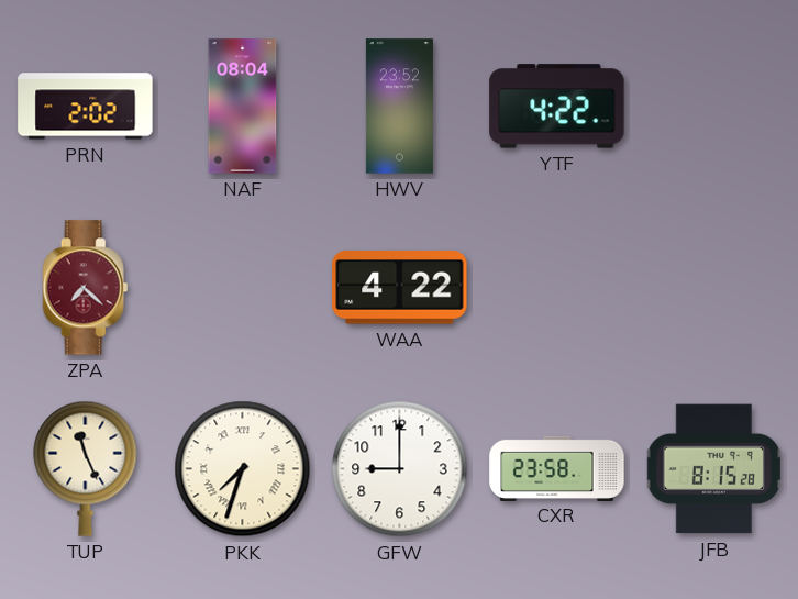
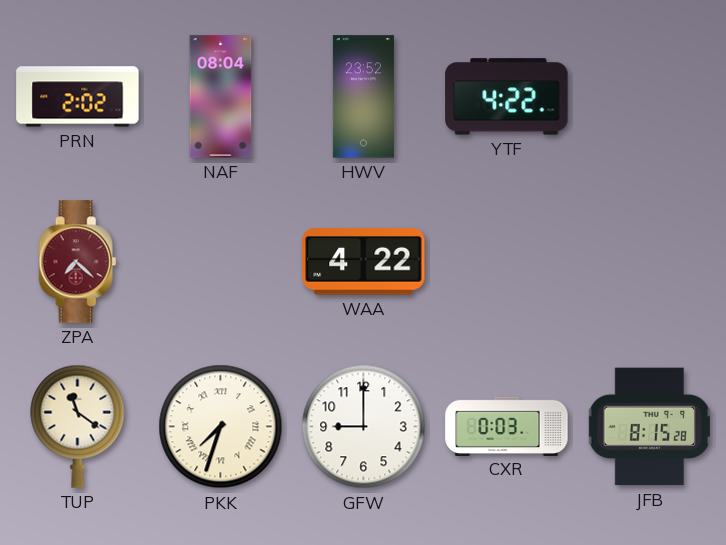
TUP: 11:26 -> 11:21 (78, 426)
CXR: 23:58 -> 0:03 (507, 426)
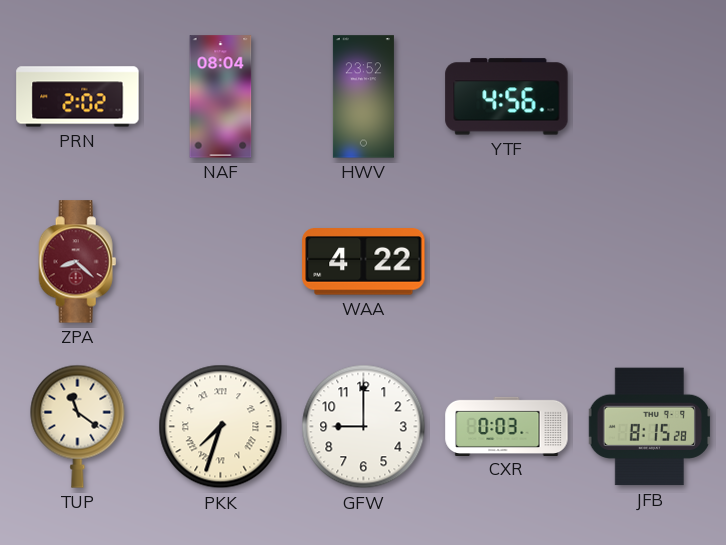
YTF: 4:22 -> 4:56 (507, 97)
ZPA: 7:22 -> 8:22 (78, 262)
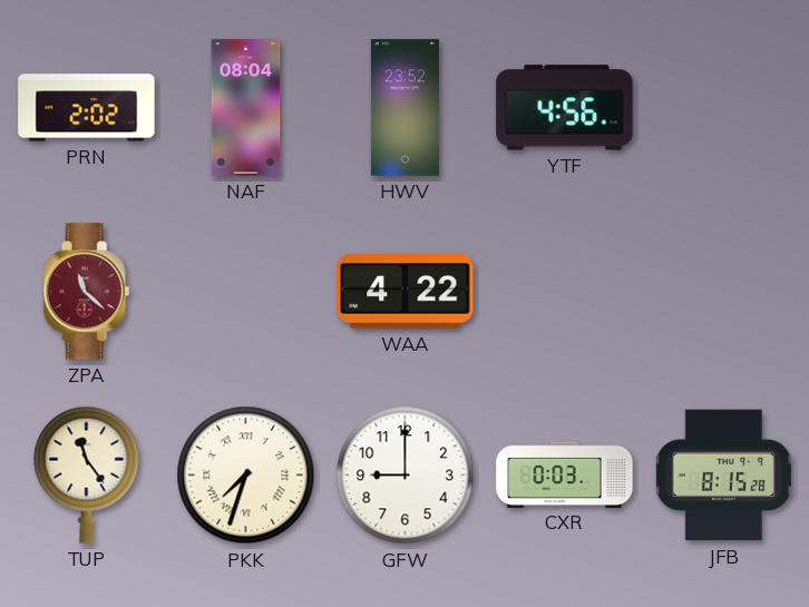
ZPA: 8:22 -> 11:22 (87, 292)
TUP: 11:21 -> 11:24 (87, 474)
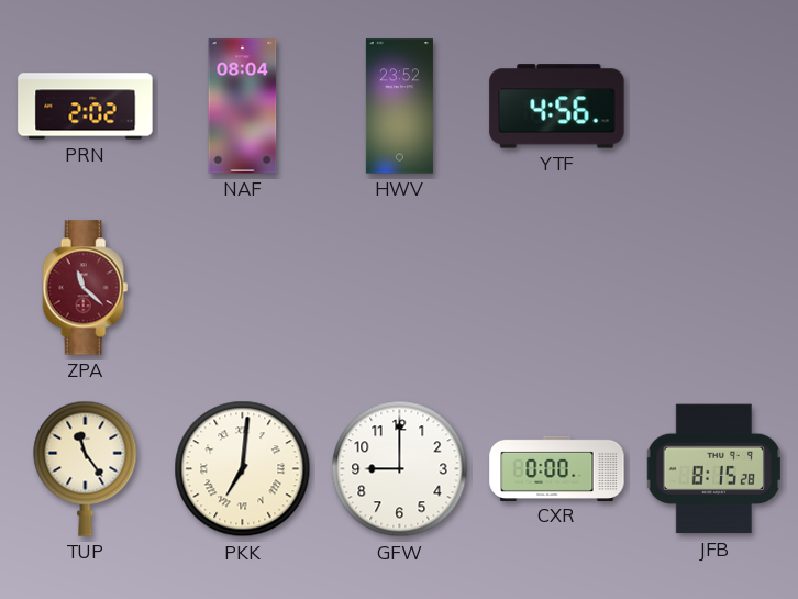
WAA: 4:22 -> none (406, 292)
PKK: 7:33 -> 7:01 (243, 469)
CXR: 0:03 -> 0:00 (557, 468)
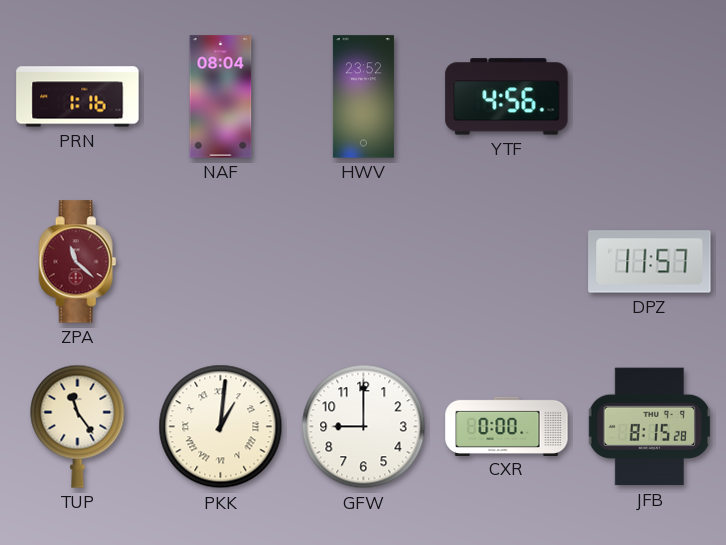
PRN: 2:02 -> 1:16 (78, 97)
DPZ: none -> 11:57 (650, 262)
PKK: 7:01 -> 1:01 (221, 427)
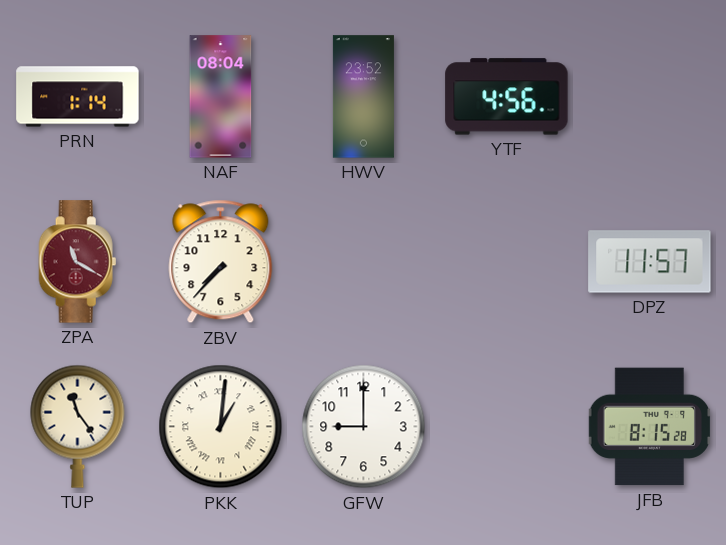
PRN: 1:16 -> 1:14 (78, 97)
ZPA: 11:22 -> 11:20 (78, 262)
ZBV: none -> 7:37 (221, 262)
CXR: 0:00 -> none (507, 426)
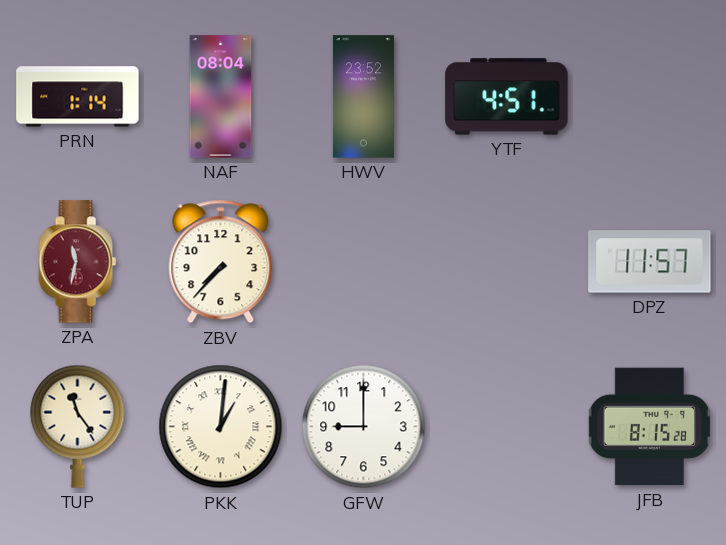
YTF: 4:56 -> 4:51 (507, 97)
ZPA: 11:20 -> 11:32 (78, 262)
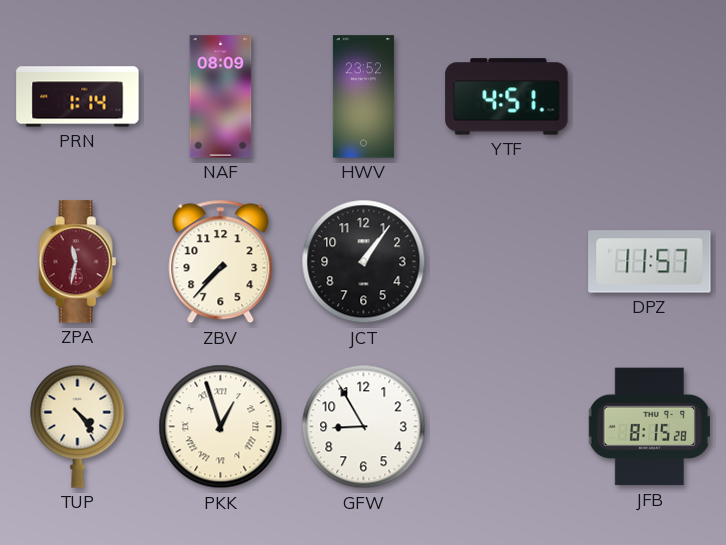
NAF: 08:04 -> 08:09 (221, 97)
JCT: none -> 1:06 (364, 262)
TUP: 11:24 -> 4:24 (78, 426)
PKK: 1:01 -> 12:57 (221, 427)
GFW: 9:00 -> 8:55 (364, 427)
